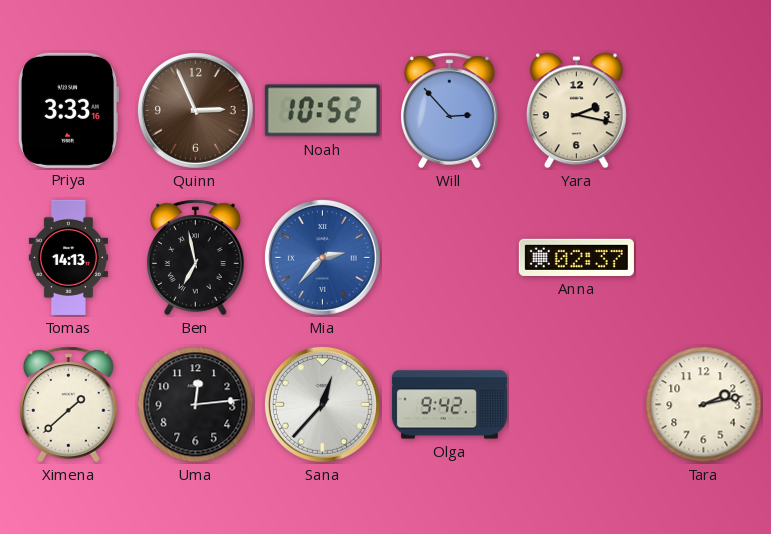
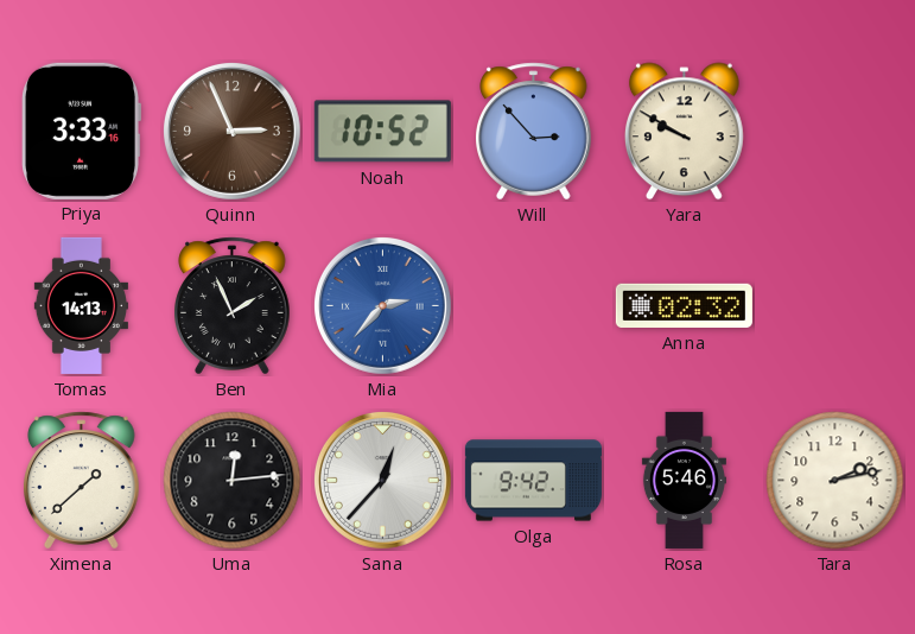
Yara: 2:17 -> 9:50 (684, 132)
Ben: 6:58 -> 1:56 (233, 306)
Anna: 02:37 -> 02:32 (684, 305)
Rosa: none -> 5:46 (684, 480)
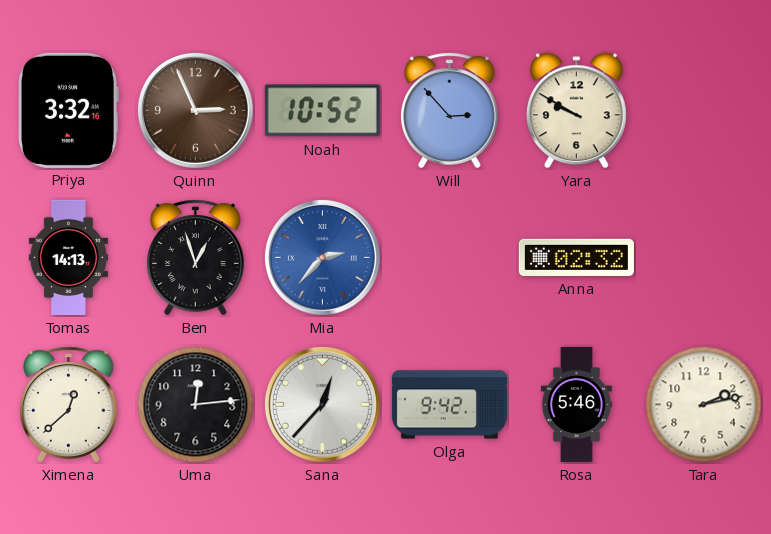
Priya: 3:33 -> 3:32 (68, 110)
Ben: 1:56 -> 12:57 (196, 258)
Ximena: 1:38 -> 12:38 (69, 405)
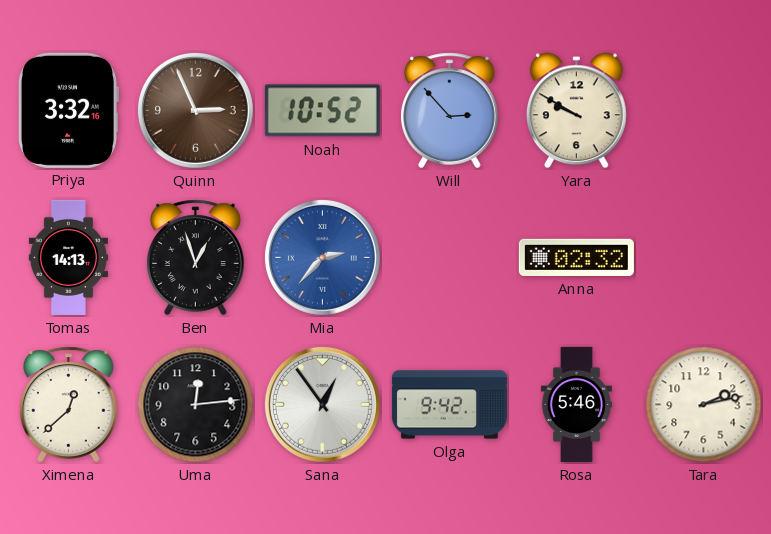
Sana: 12:37 -> 12:54 (322, 404)
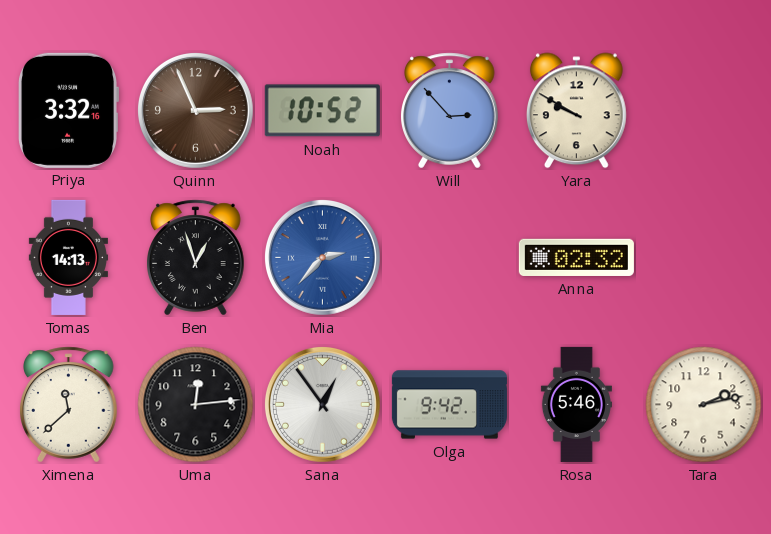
Ximena: 12:38 -> 11:38 (69, 405)
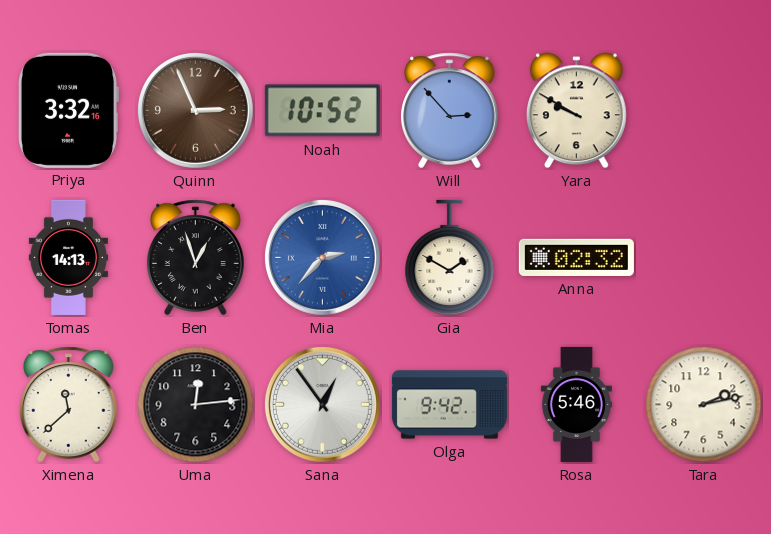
Gia: none -> 1:50 (450, 258)
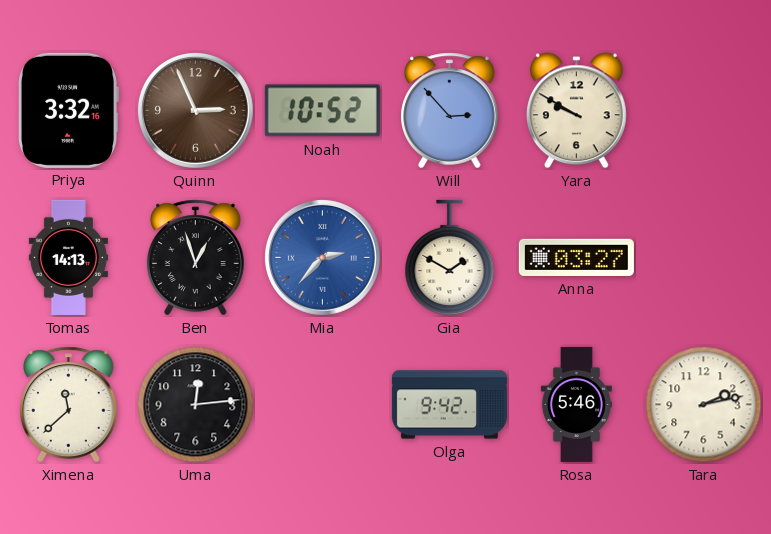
Anna: 02:32 -> 03:27 (576, 257)
Sana: 12:54 -> none (322, 404)
